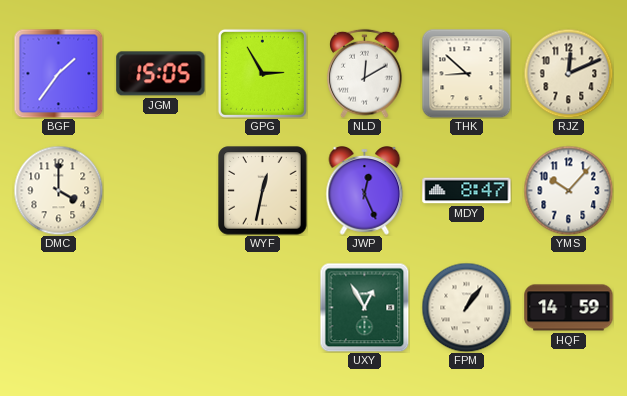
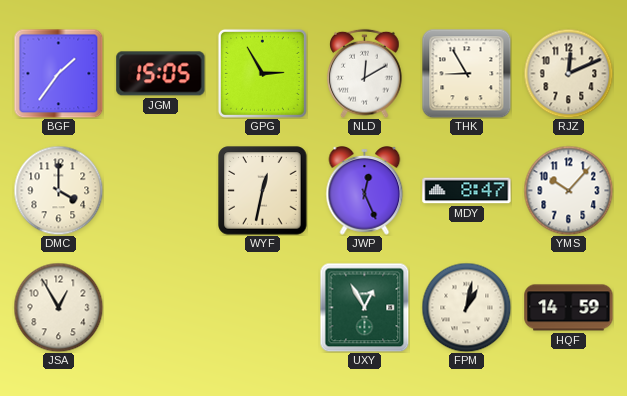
THK: 8:52 -> 8:55 (466, 73)
JSA: none -> 12:55 (58, 307)
FPM: 1:06 -> 1:02 (466, 307)
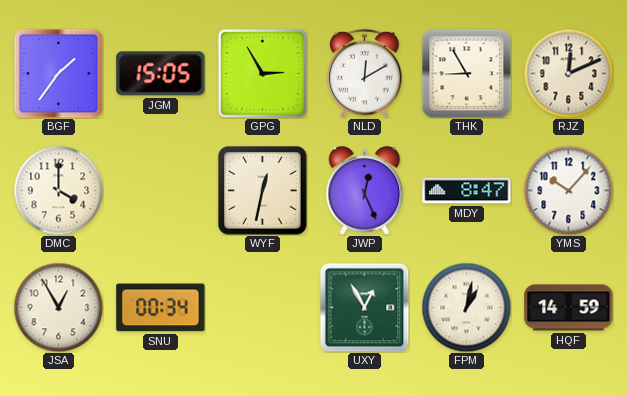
SNU: none -> 00:34 (161, 308)
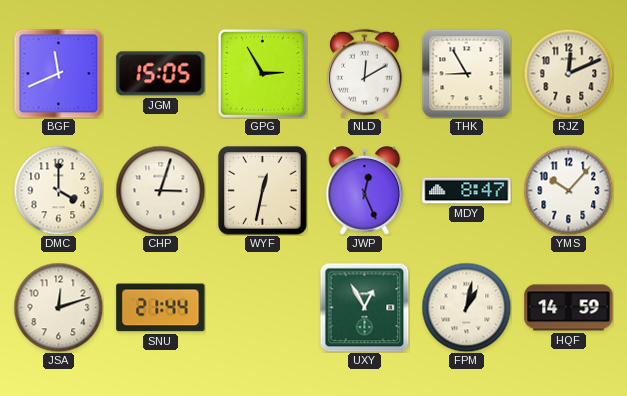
BGF: 1:36 -> 11:41 (58, 73)
CHP: none -> 3:03 (160, 190)
JSA: 12:55 -> 12:12 (58, 307)
SNU: 00:34 -> 21:44 (161, 308)
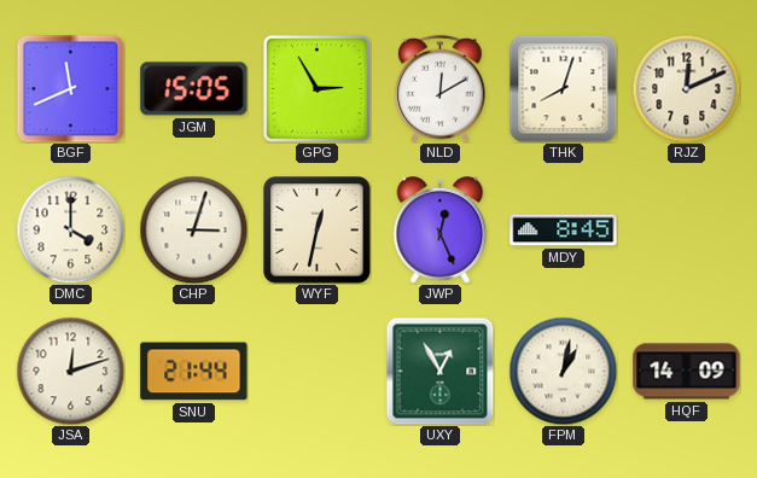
THK: 8:55 -> 8:03 (563, 88)
MDY: 8:47 -> 8:45 (564, 231)
YMS: 10:07 -> none (568, 190)
HQF: 14:59 -> 14:09 (687, 372)
